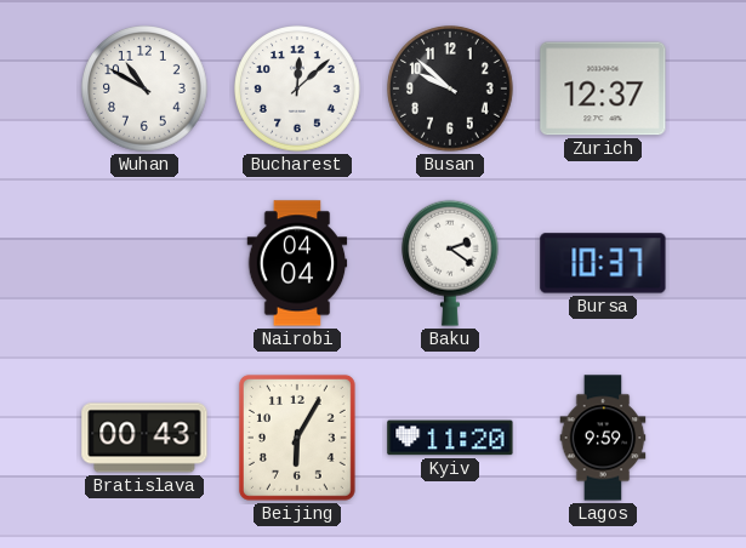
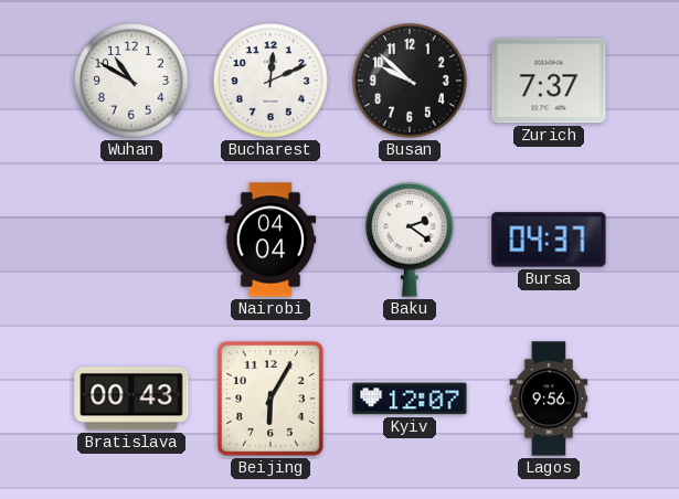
Bucharest: 12:08 -> 12:11 (272, 82)
Zurich: 12:37 -> 7:37 (549, 81)
Bursa: 10:37 -> 04:37 (549, 240)
Kyiv: 11:20 -> 12:07 (410, 399)
Lagos: 9:59 -> 9:56 (549, 399)
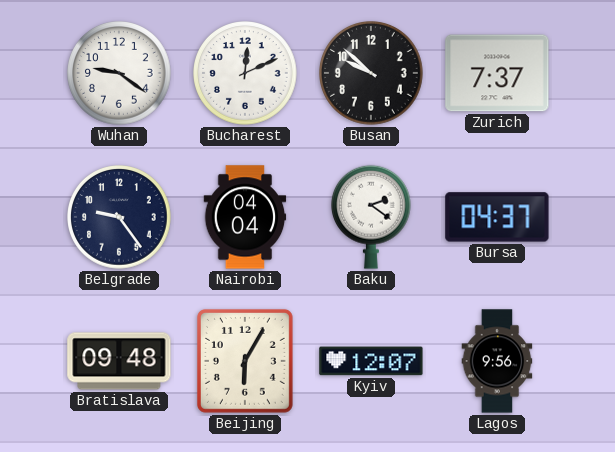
Wuhan: 10:50 -> 9:21 (120, 74)
Belgrade: none -> 9:24 (120, 218)
Bratislava: 00:43 -> 09:48 (119, 361)
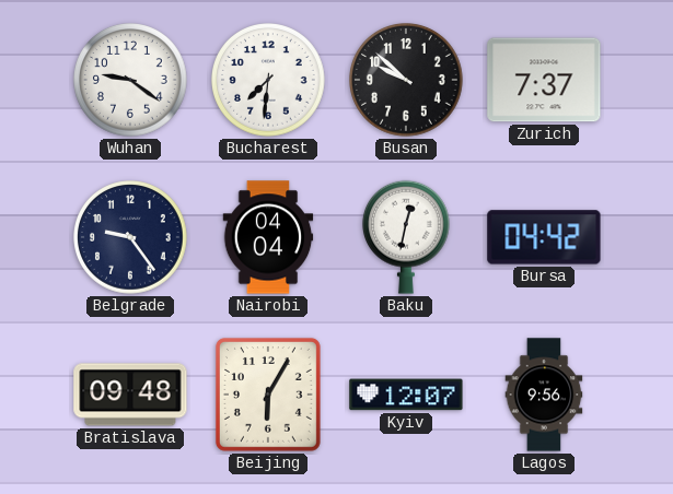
Bucharest: 12:11 -> 7:31 (269, 81)
Baku: 2:21 -> 12:32 (407, 237)
Bursa: 04:37 -> 04:42 (544, 237)
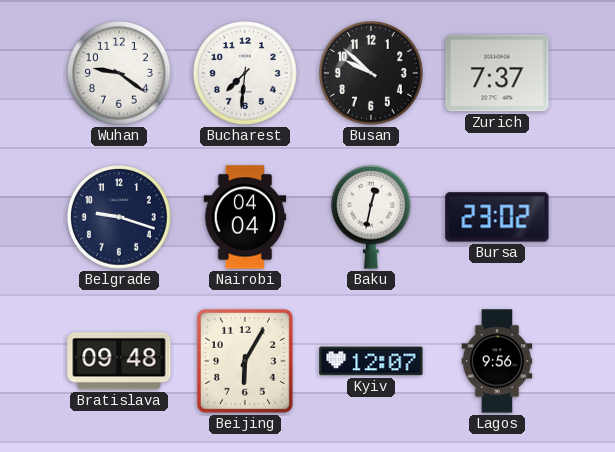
Belgrade: 9:24 -> 9:18 (120, 218)
Bursa: 04:42 -> 23:02 (497, 217)
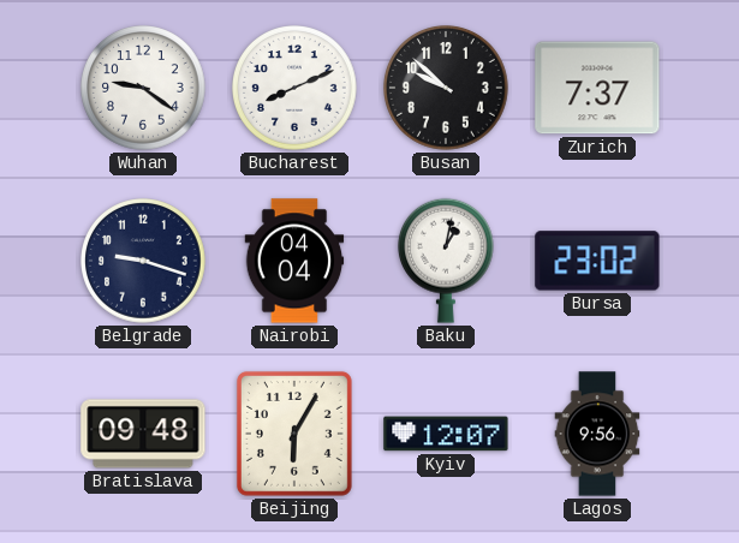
Bucharest: 7:31 -> 8:11 (296, 89)
Baku: 12:32 -> 1:02 (447, 261)
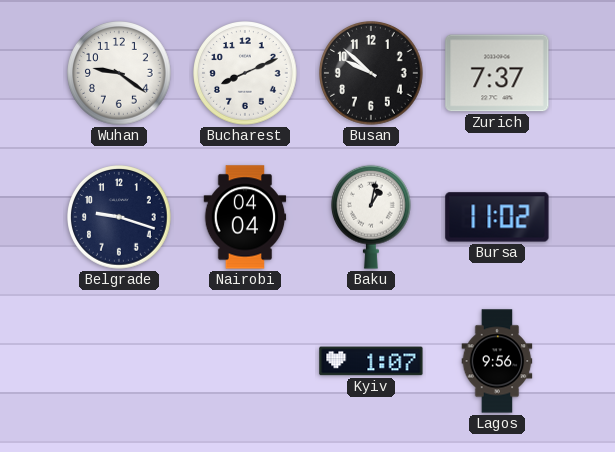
Bursa: 23:02 -> 11:02 (497, 217)
Bratislava: 09:48 -> none (143, 434)
Beijing: 6:05 -> none (294, 434)
Kyiv: 12:07 -> 1:07 (371, 361)
